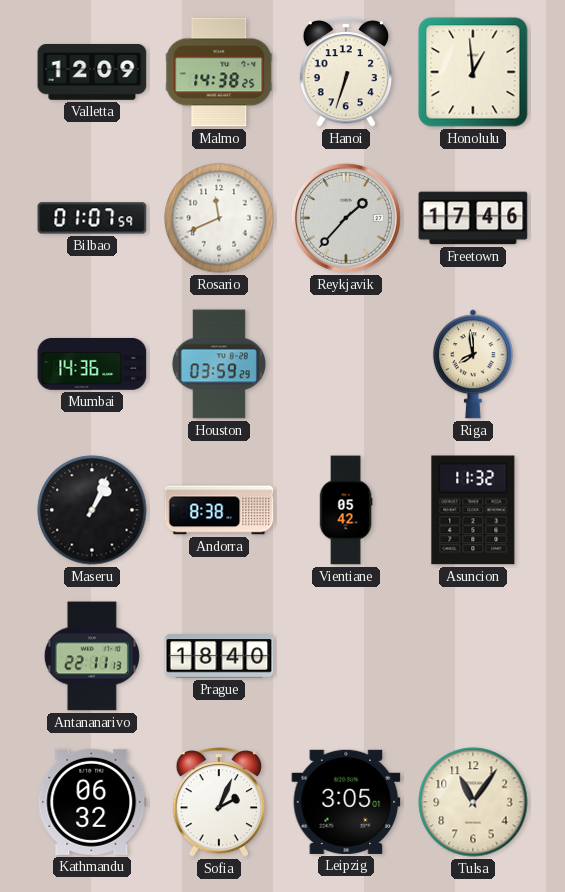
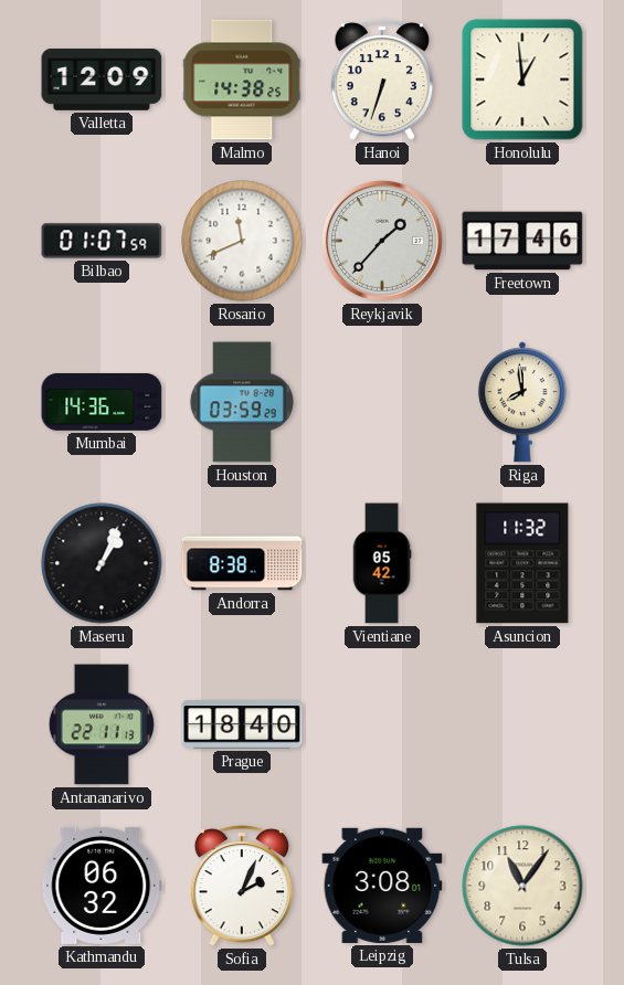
Leipzig: 3:05 -> 3:08 (382, 886)
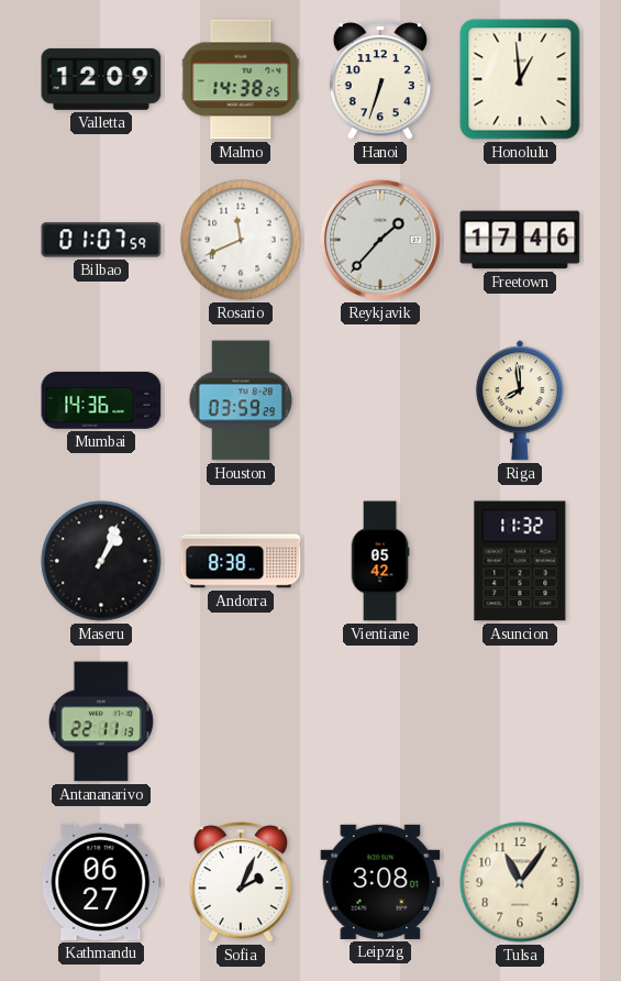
Prague: 18:40 -> none (242, 724)
Kathmandu: 06:32 -> 06:27 (101, 882)
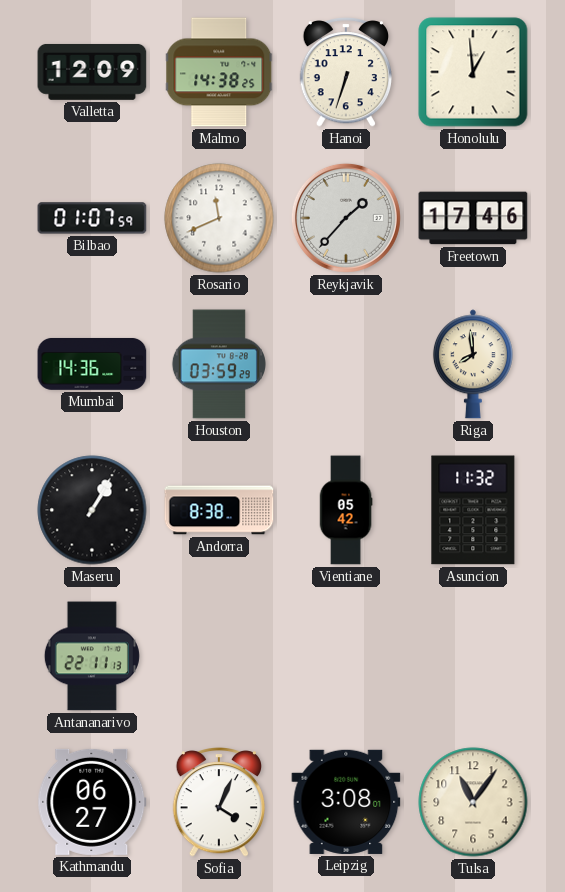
Maseru: 1:04 -> 1:05 (92, 510)
Sofia: 2:04 -> 4:04 (218, 803)
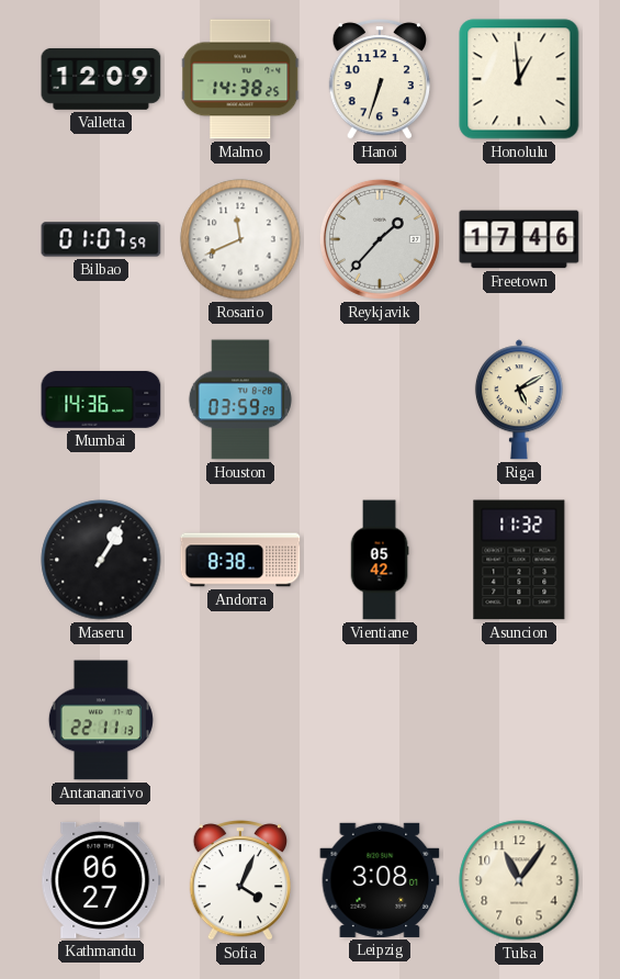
Riga: 7:59 -> 5:10 (519, 400)
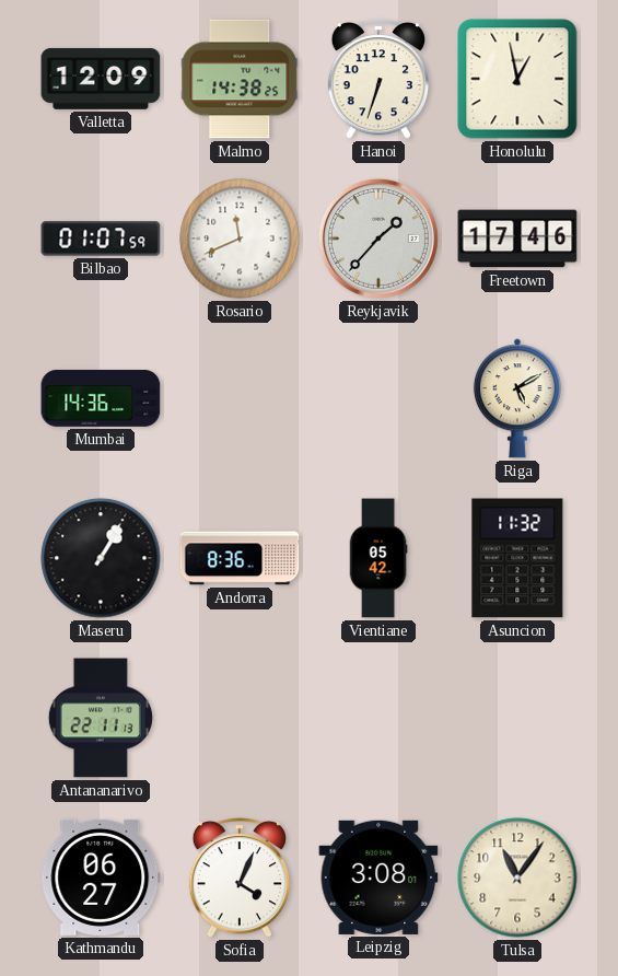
Honolulu: 12:59 -> 12:58 (517, 79)
Houston: 03:59 -> none (240, 400)
Andorra: 8:38 -> 8:36 (240, 558)
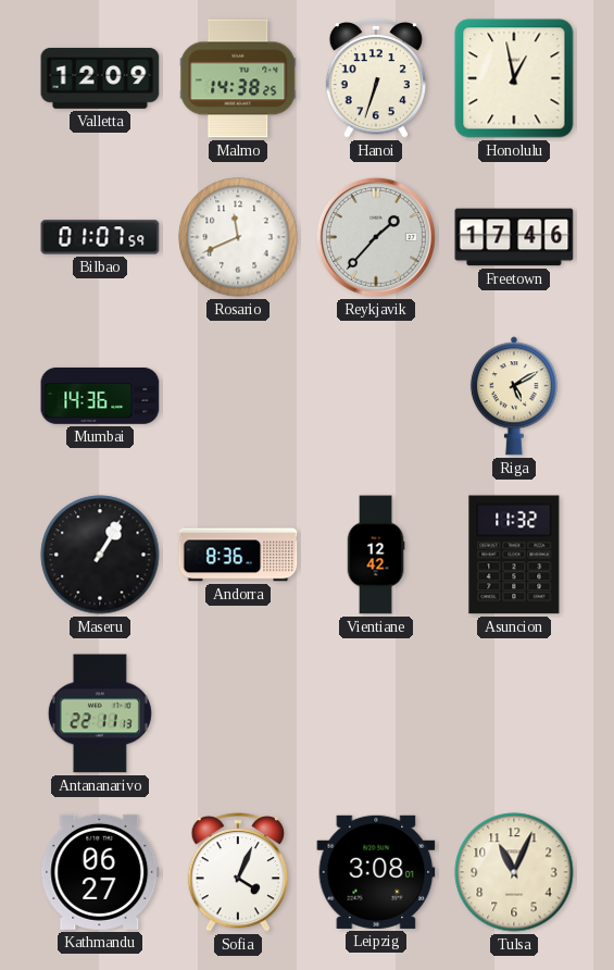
Vientiane: 05:42 -> 12:42 (376, 555)
Tulsa: 11:06 -> 11:04 (514, 872)
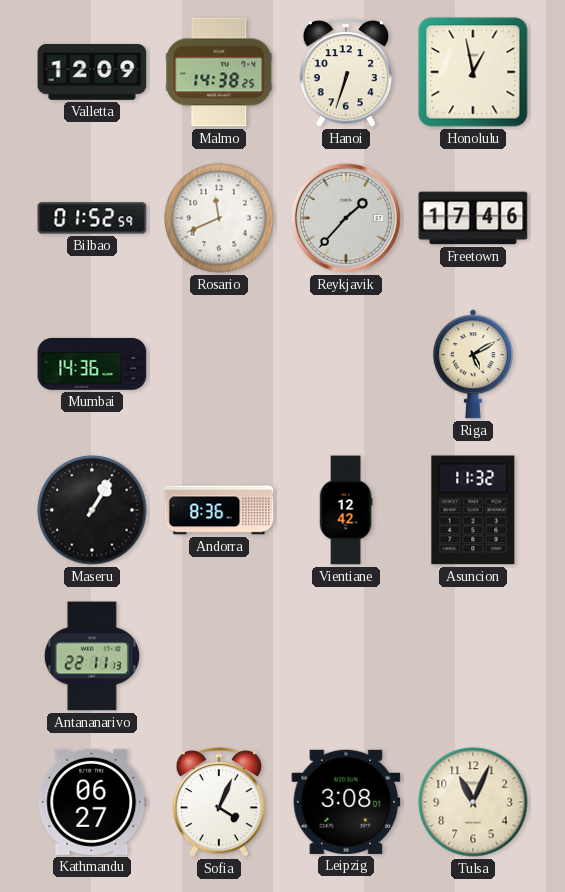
Bilbao: 01:07 -> 01:52 (92, 218)
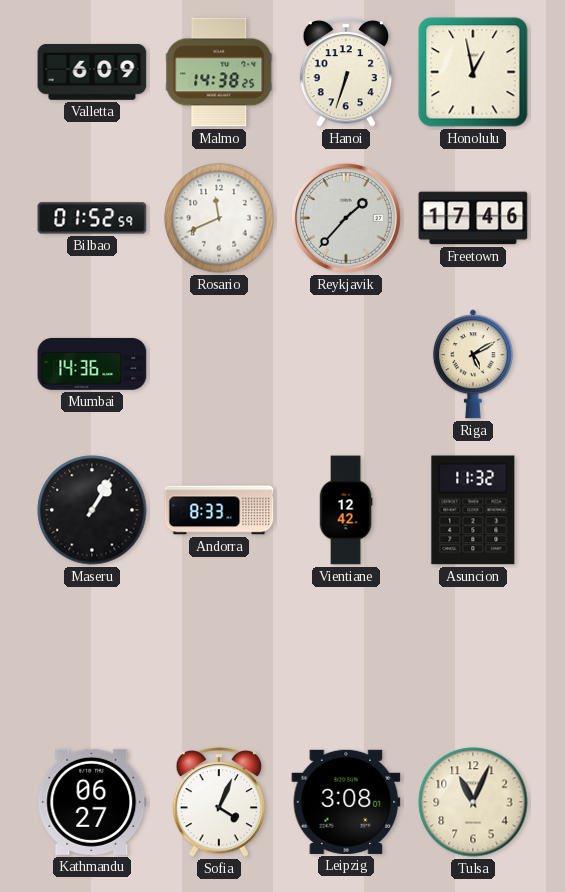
Valletta: 12:09 -> 6:09 (92, 72)
Andorra: 8:36 -> 8:33 (219, 510)
Antananarivo: 22:11 -> none (92, 656)
